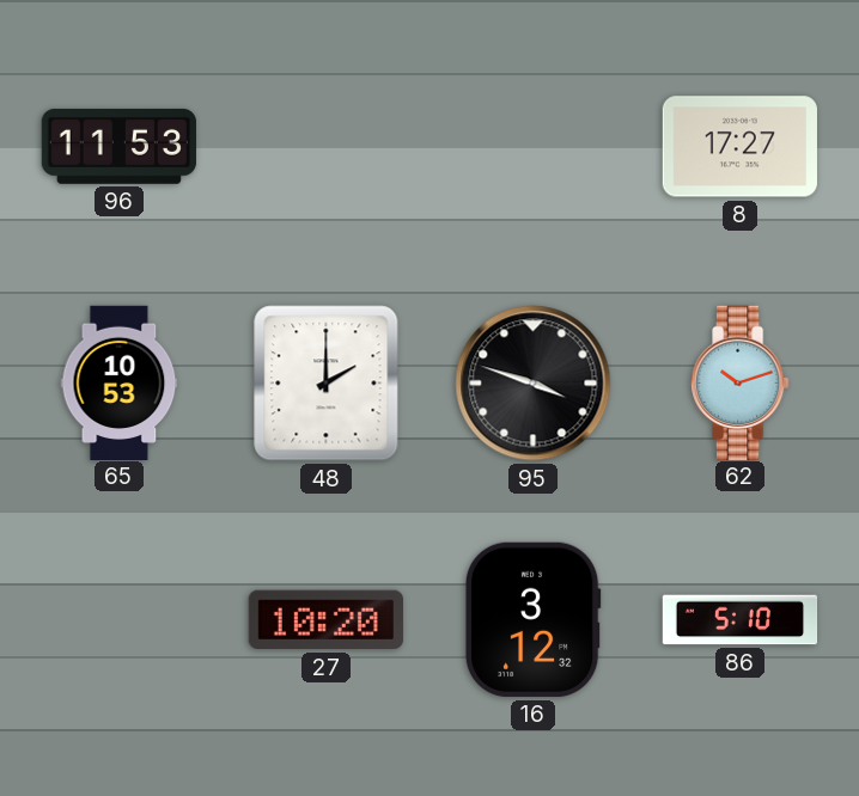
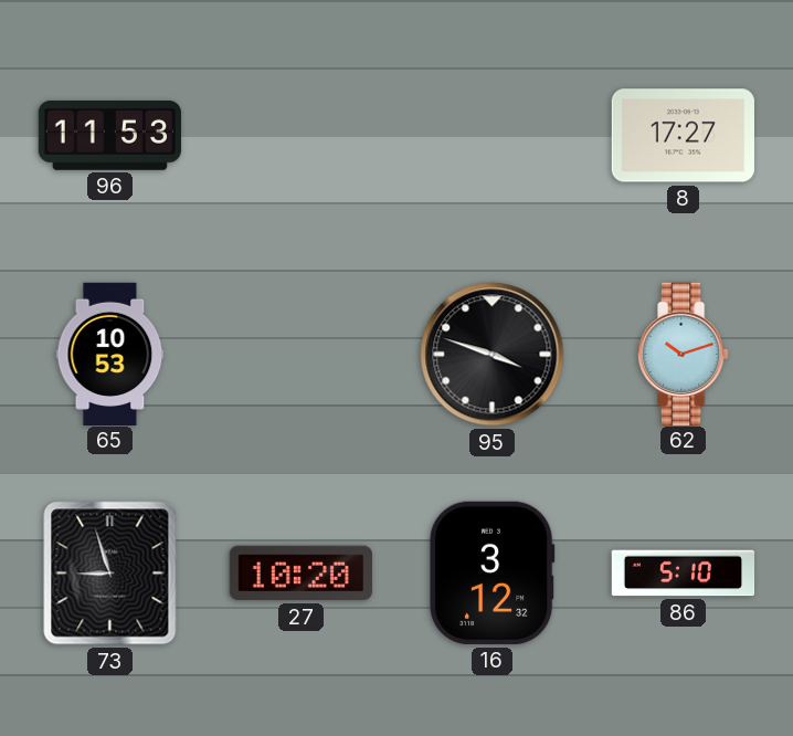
48: 2:00 -> none (327, 384)
73: none -> 8:57 (110, 574)
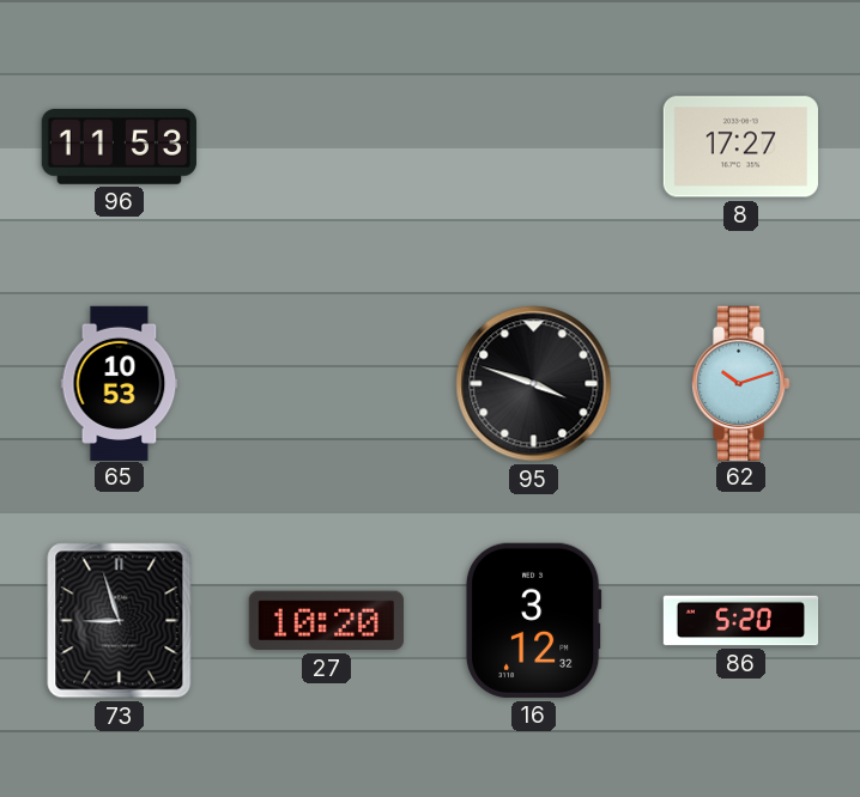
86: 5:10 -> 5:20 (741, 621)
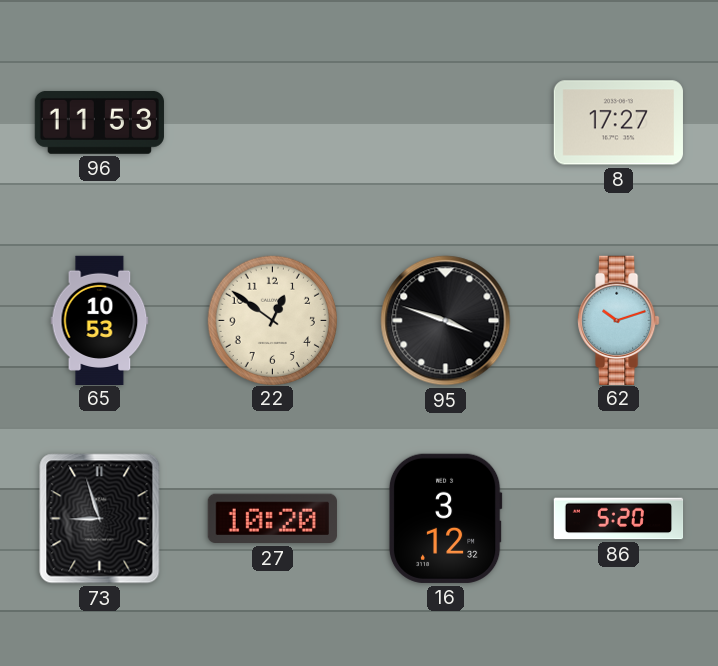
22: none -> 12:51 (272, 320)
